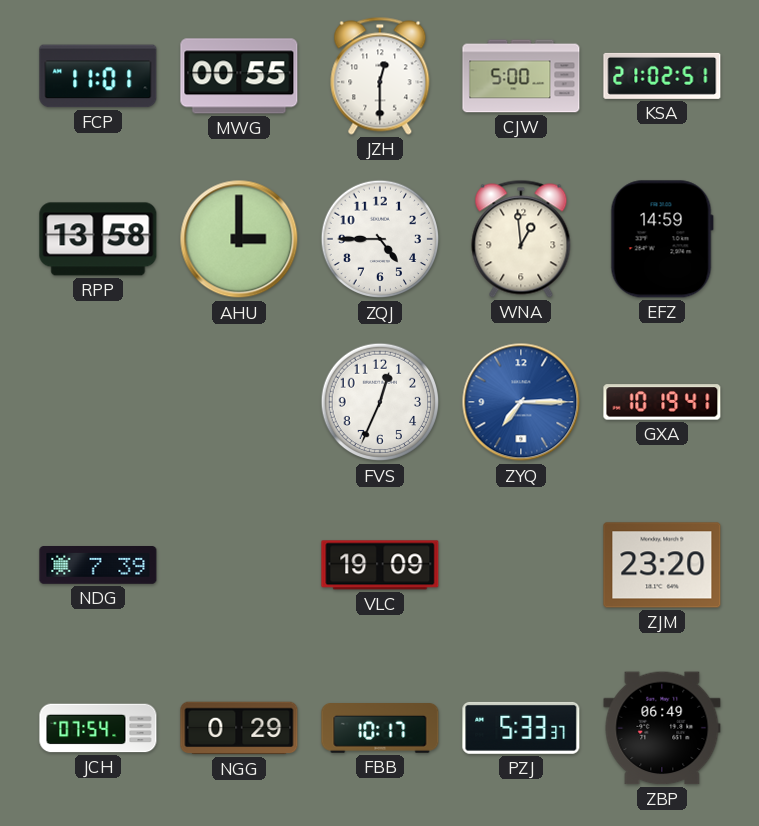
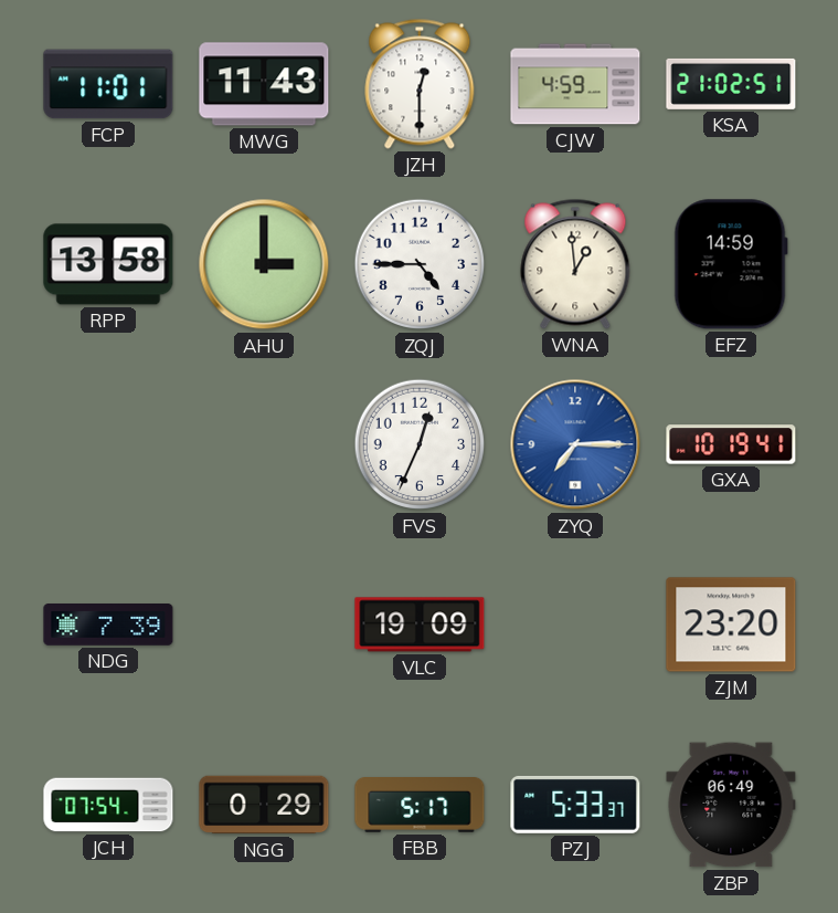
MWG: 00:55 -> 11:43 (264, 84)
CJW: 5:00 -> 4:59 (575, 84)
FBB: 10:17 -> 5:17 (420, 806)
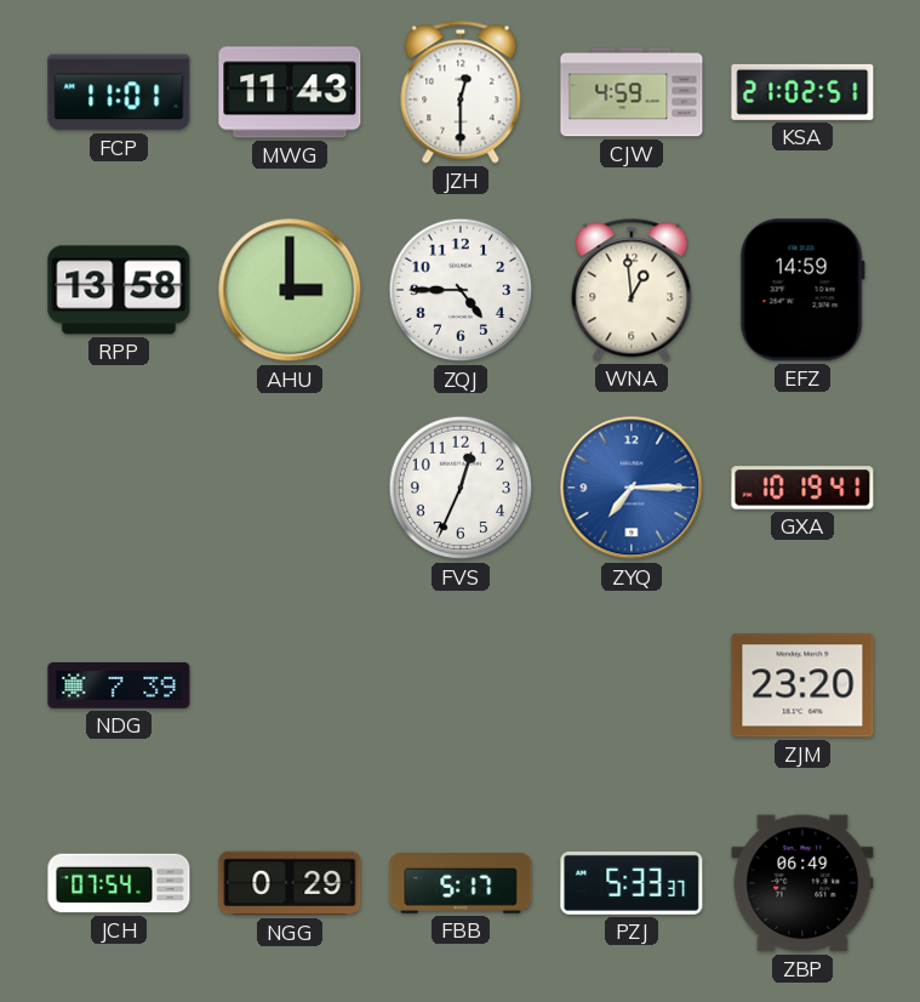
VLC: 19:09 -> none (420, 625)
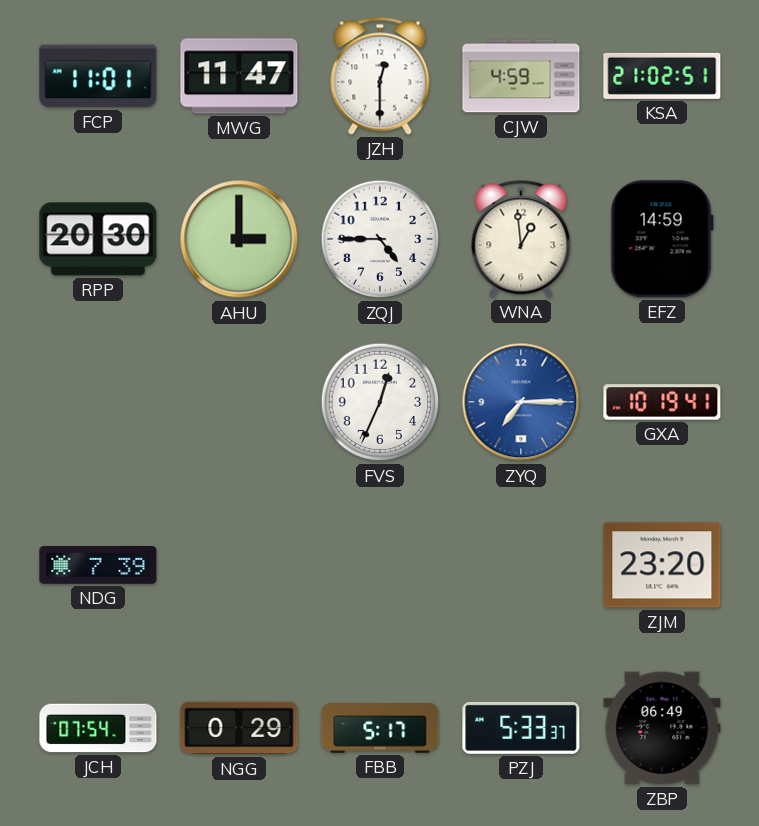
MWG: 11:43 -> 11:47 (239, 76)
RPP: 13:58 -> 20:30 (98, 239)
